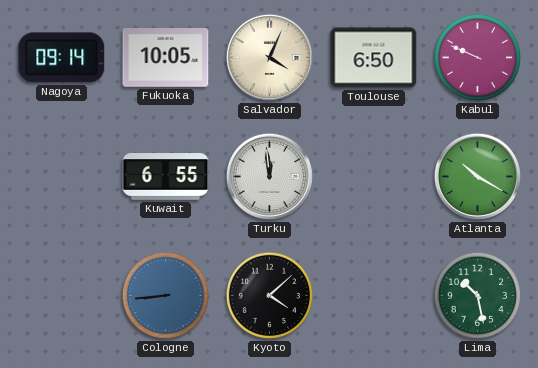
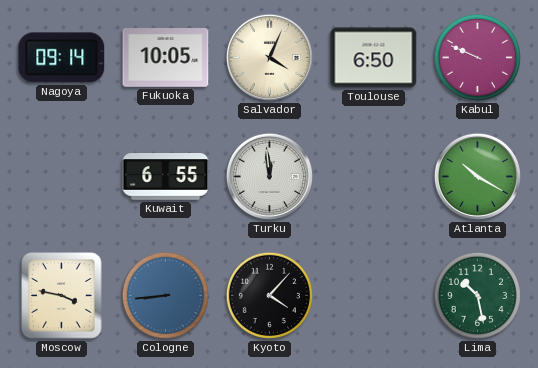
Moscow: none -> 3:47 (62, 296)
Kyoto: 4:08 -> 4:07 (269, 295)
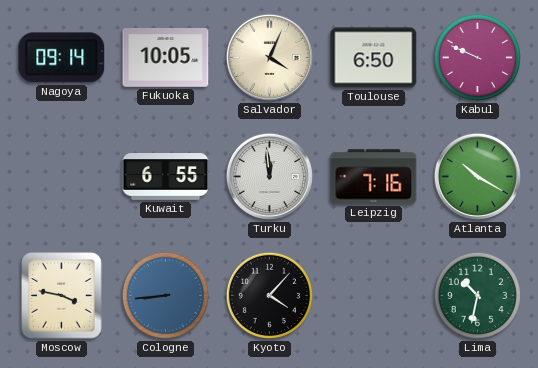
Leipzig: none -> 7:16 (374, 177)
Lima: 10:28 -> 10:32 (477, 295)
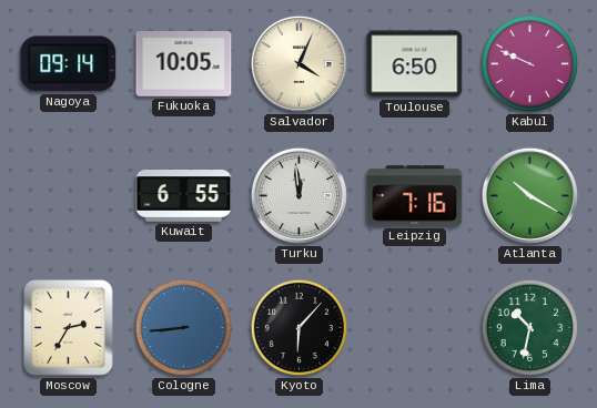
Moscow: 3:47 -> 2:35 (69, 328)
Kyoto: 4:07 -> 6:07 (298, 327)
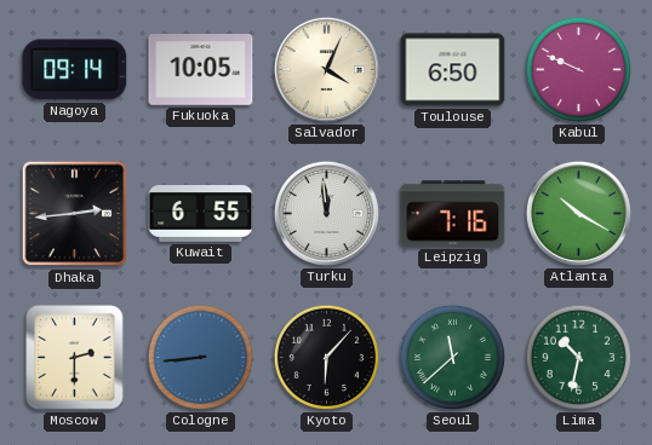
Dhaka: none -> 2:44 (75, 214)
Moscow: 2:35 -> 2:30 (75, 358)
Seoul: none -> 11:38 (452, 357)
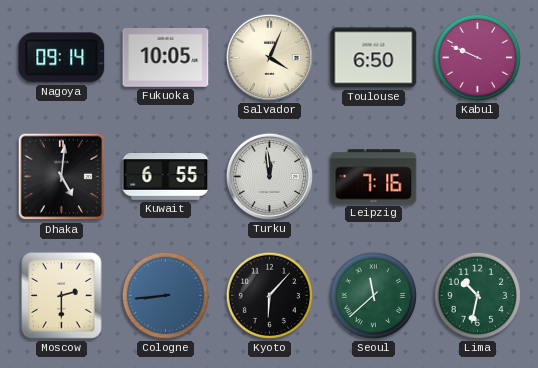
Dhaka: 2:44 -> 5:01 (62, 177)
Atlanta: 10:20 -> none (578, 213)
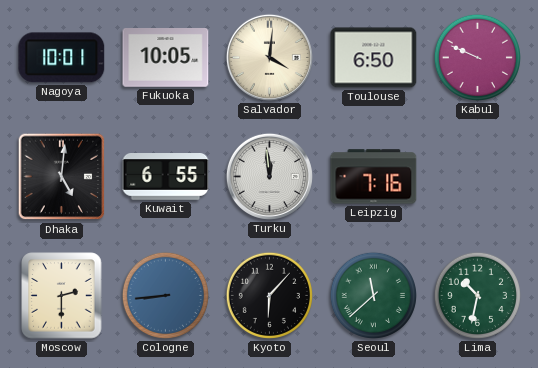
Nagoya: 09:14 -> 10:01 (62, 58)
Salvador: 4:04 -> 4:01 (269, 57)
